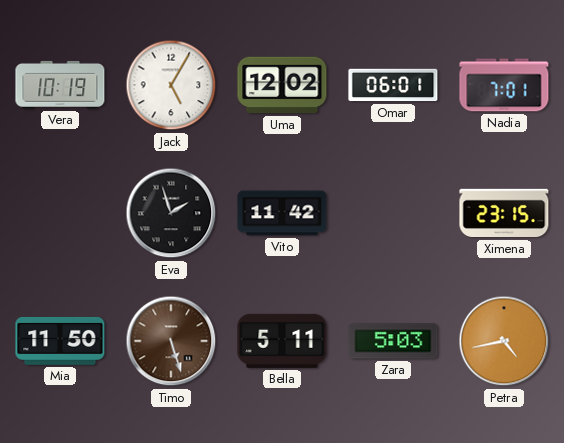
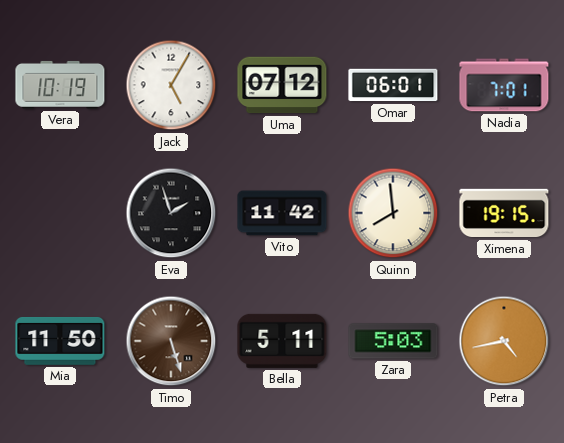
Uma: 12:02 -> 07:12 (282, 85)
Quinn: none -> 7:59 (393, 213)
Ximena: 23:15 -> 19:15 (504, 213)
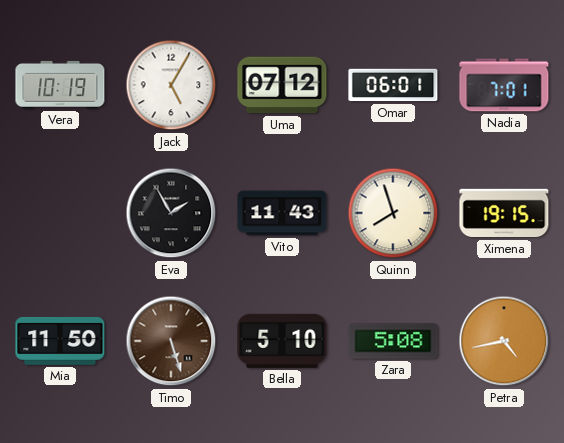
Eva: 1:57 -> 1:55 (171, 213)
Vito: 11:42 -> 11:43 (282, 213)
Quinn: 7:59 -> 7:57 (393, 213)
Bella: 5:11 -> 5:10 (282, 341)
Zara: 5:03 -> 5:08 (393, 341)
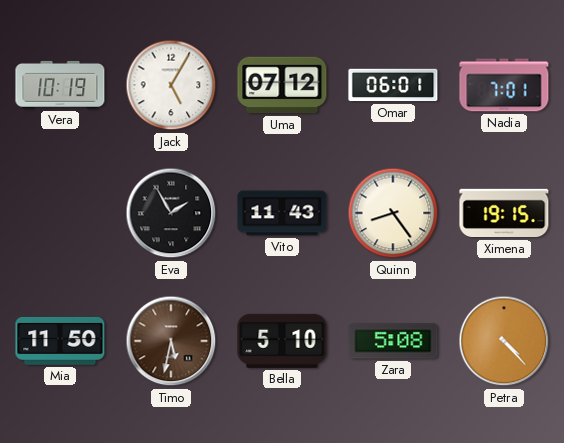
Quinn: 7:57 -> 8:24 (393, 213)
Timo: 5:27 -> 5:32 (171, 341)
Petra: 4:43 -> 4:23 (504, 341)
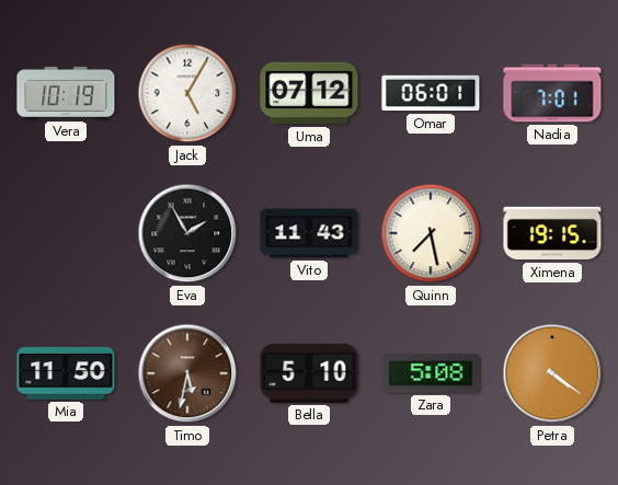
Quinn: 8:24 -> 7:28 (431, 233)
Petra: 4:23 -> 4:21 (552, 373)
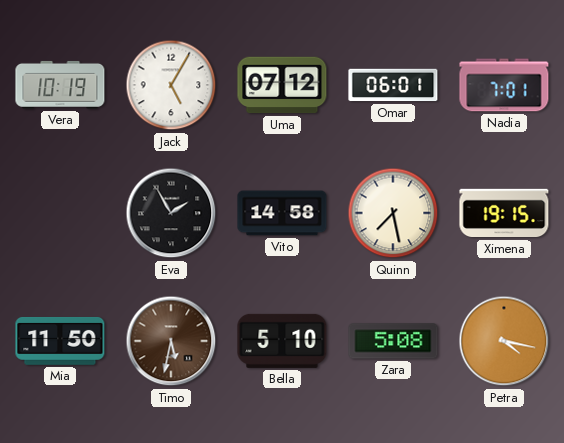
Vito: 11:43 -> 14:58 (282, 213)
Petra: 4:21 -> 4:17 (504, 341)
